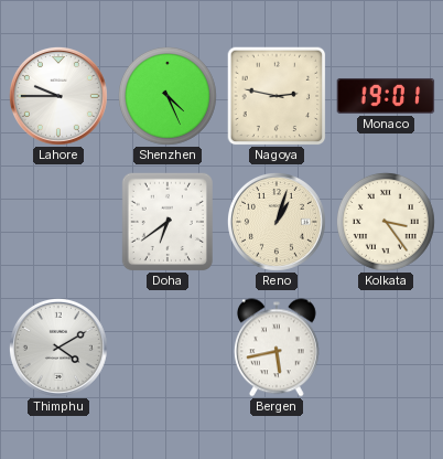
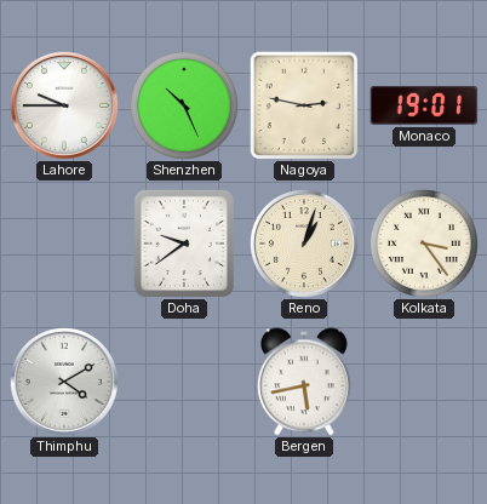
Shenzhen: 4:26 -> 10:26 (184, 105)
Doha: 6:39 -> 9:39 (183, 242)
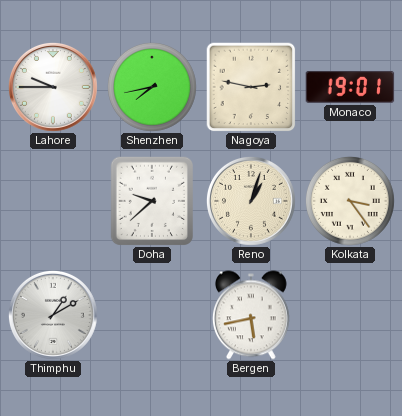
Shenzhen: 10:26 -> 7:43 (152, 87)
Doha: 9:39 -> 9:38 (151, 200)
Thimphu: 4:10 -> 1:10 (53, 315)
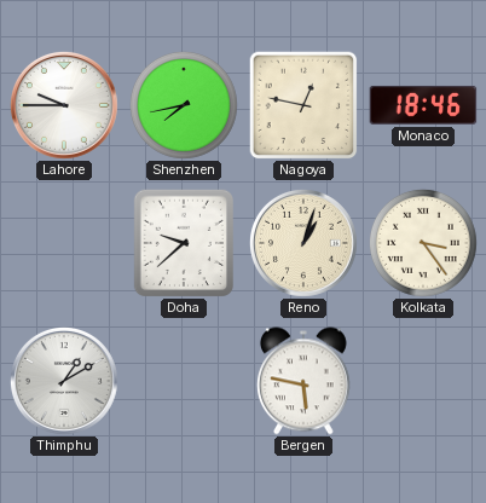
Nagoya: 2:47 -> 12:47 (303, 105)
Monaco: 19:01 -> 18:46 (423, 105)
Bergen: 5:43 -> 5:47 (303, 381)
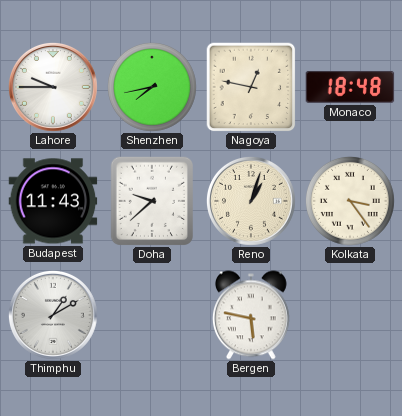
Monaco: 18:46 -> 18:48 (350, 87)
Budapest: none -> 11:43 (53, 201)
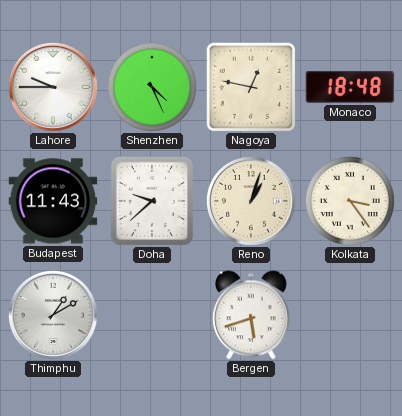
Shenzhen: 7:43 -> 4:26 (152, 87)
Bergen: 5:47 -> 5:42 (251, 315)
